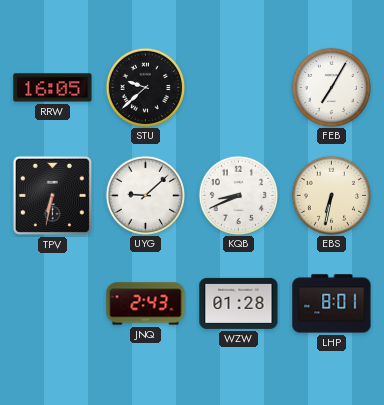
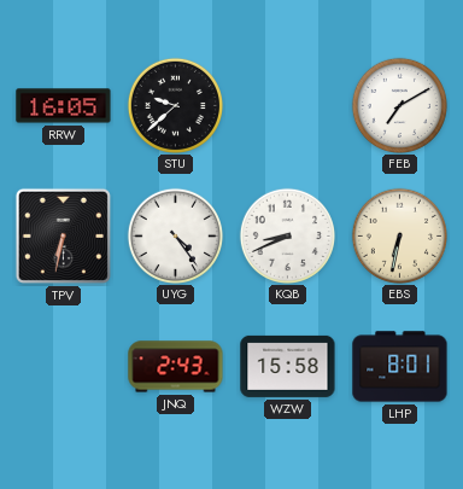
FEB: 7:05 -> 7:10 (399, 105)
UYG: 9:08 -> 4:24 (175, 235)
WZW: 01:28 -> 15:58 (288, 366)
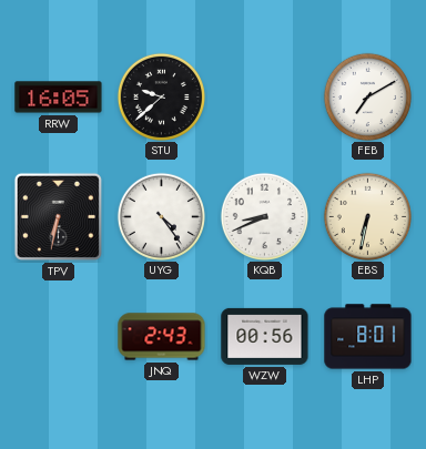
WZW: 15:58 -> 00:56 (265, 336)
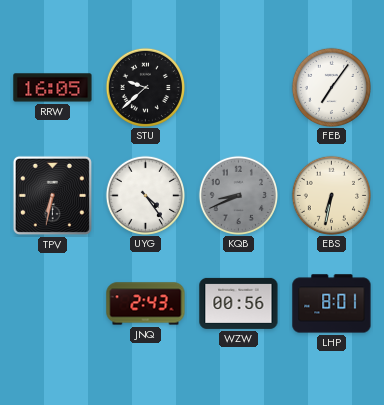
FEB: 7:10 -> 7:06 (331, 87)
KQB dial: white -> grey (238, 195)
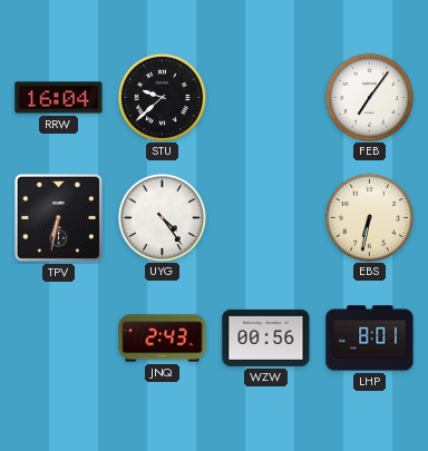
RRW: 16:05 -> 16:04 (59, 98)
KQB: 8:41 -> none (238, 195)
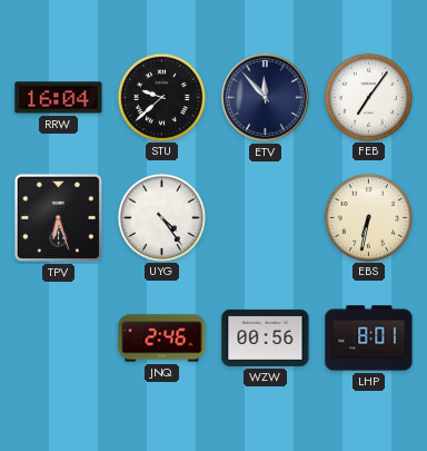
ETV: none -> 11:53 (265, 97)
TPV: 6:32 -> 6:27 (58, 217)
JNQ: 2:43 -> 2:46 (162, 339)
